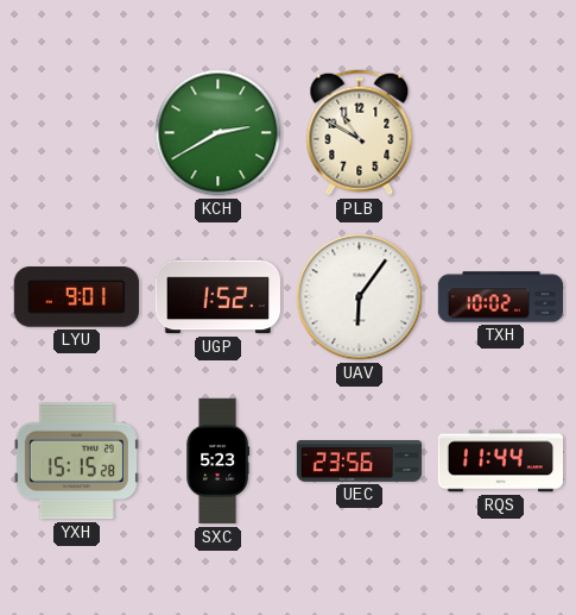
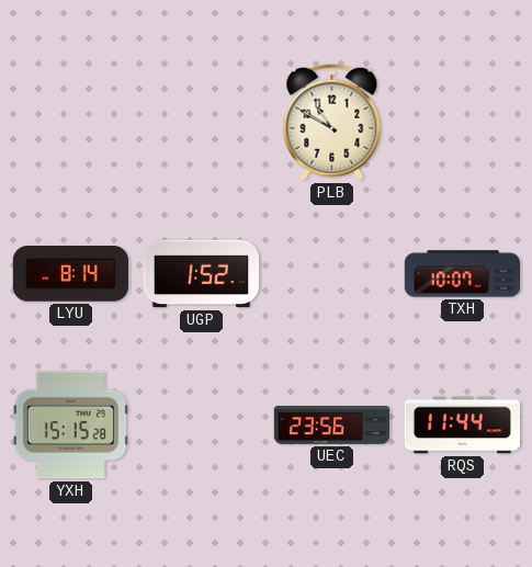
KCH: 2:40 -> none (219, 133)
LYU: 9:01 -> 8:14 (70, 274)
UAV: 6:06 -> none (360, 297)
TXH: 10:02 -> 10:07 (463, 274)
SXC: 5:23 -> none (219, 462)
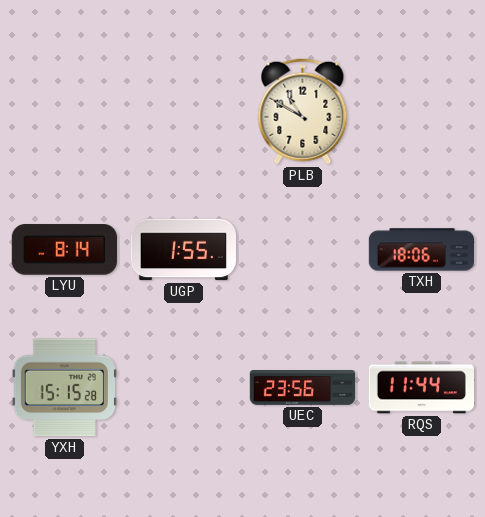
UGP: 1:52 -> 1:55 (183, 250)
TXH: 10:07 -> 18:06 (422, 250)
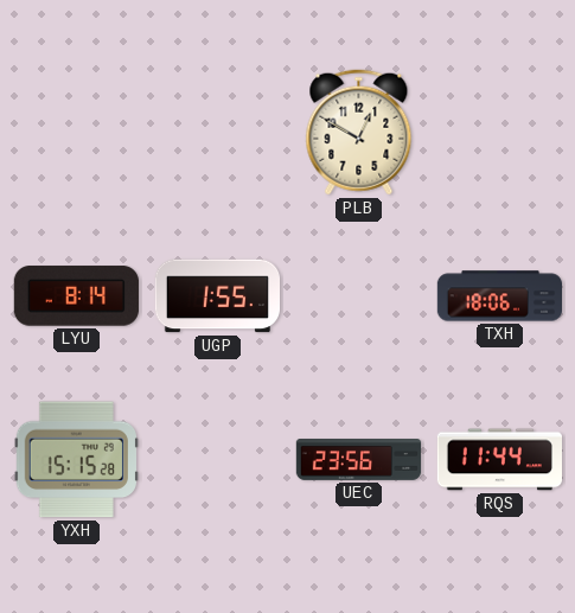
PLB: 10:50 -> 12:50 (359, 133)
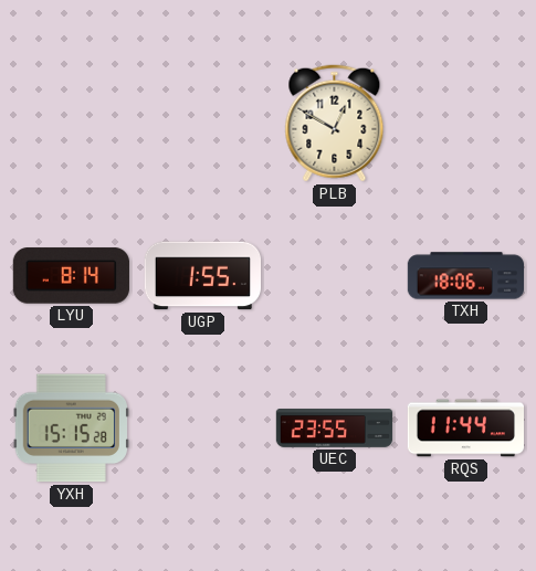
UEC: 23:56 -> 23:55 (335, 429)
